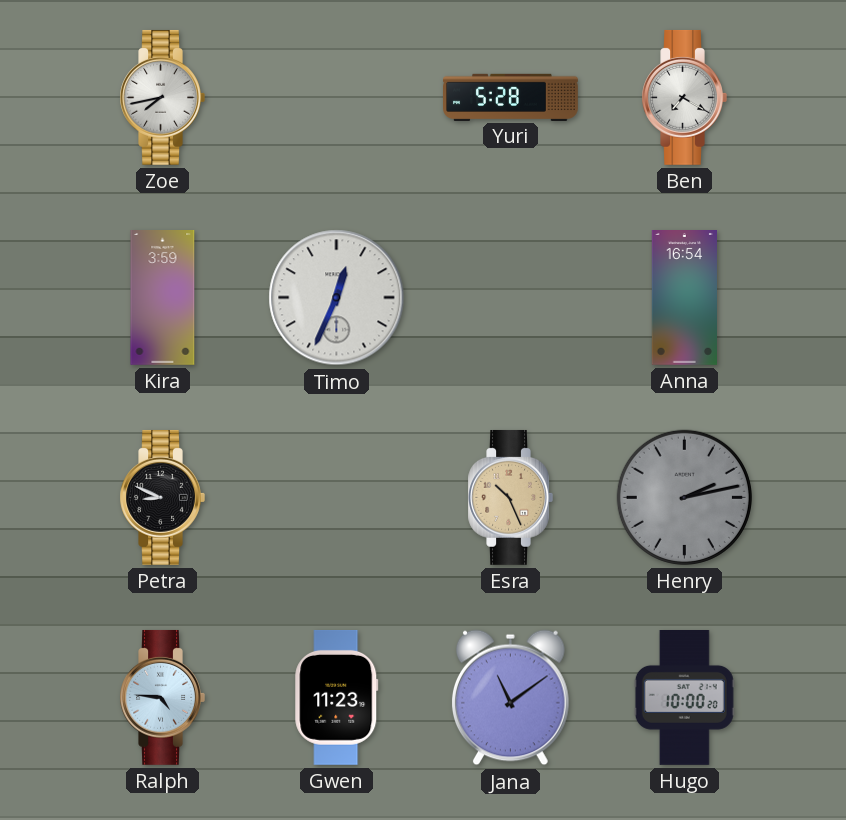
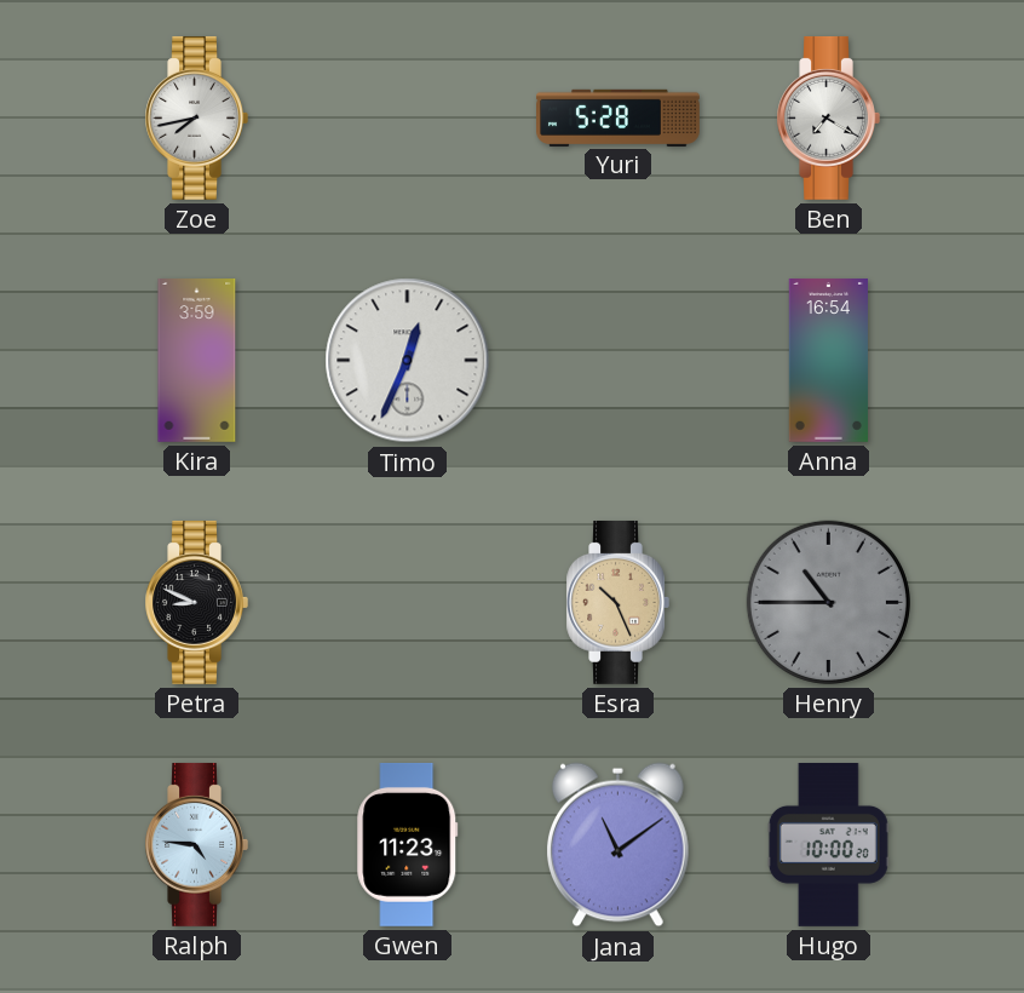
Henry: 2:13 -> 10:45 (828, 602)
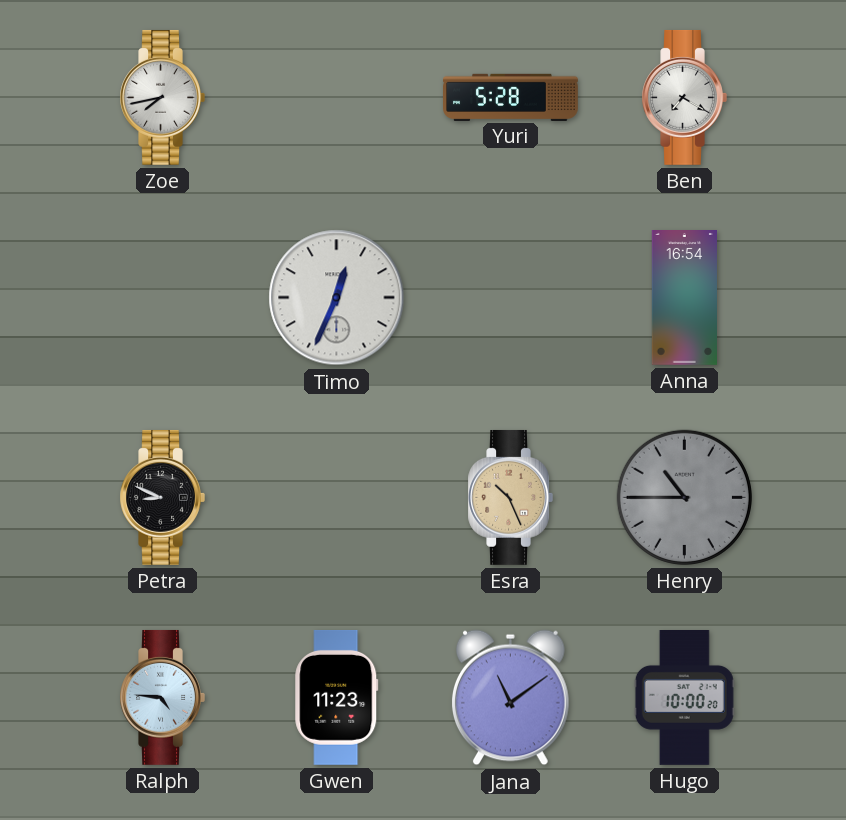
Kira: 3:59 -> none (197, 361)
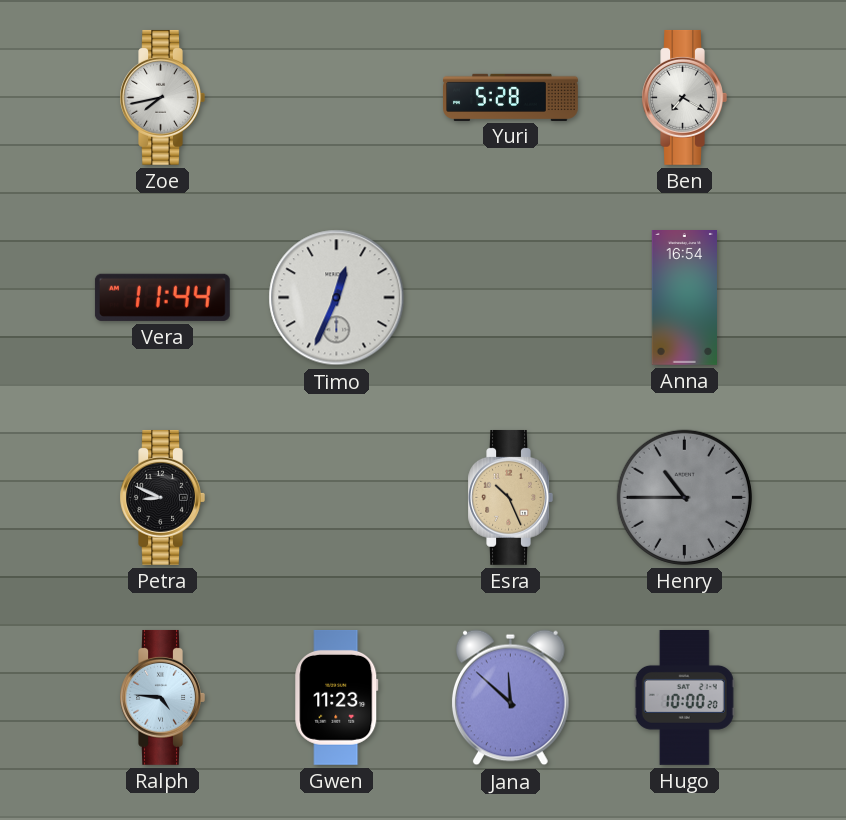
Vera: none -> 11:44 (162, 297)
Jana: 11:09 -> 11:52 (511, 698)
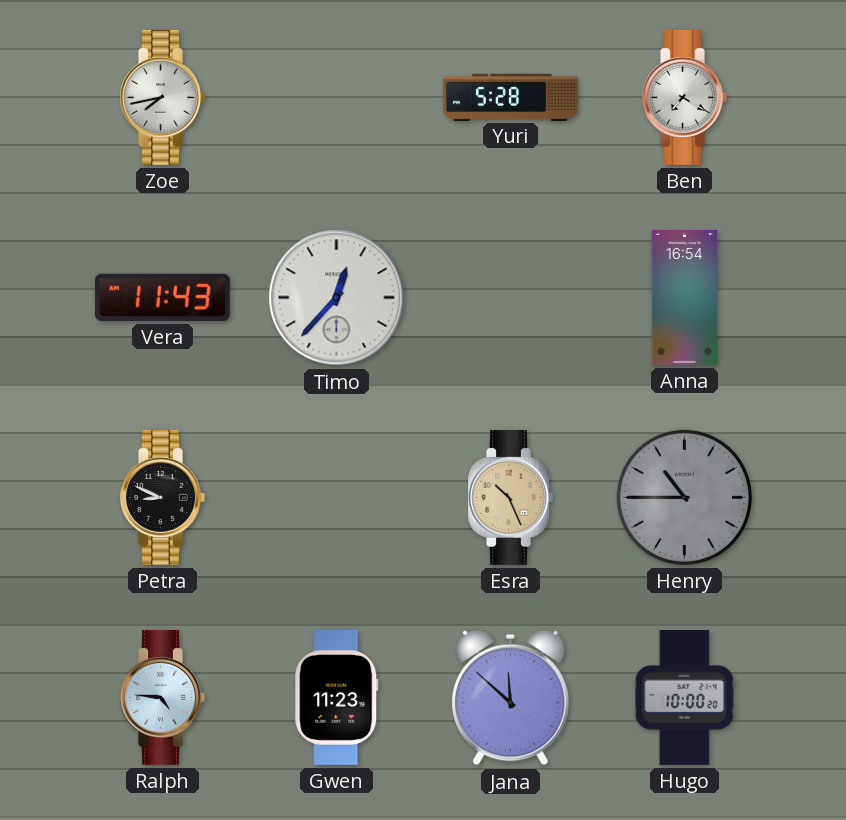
Vera: 11:44 -> 11:43 (162, 297)
Timo: 12:34 -> 12:37 (337, 298)
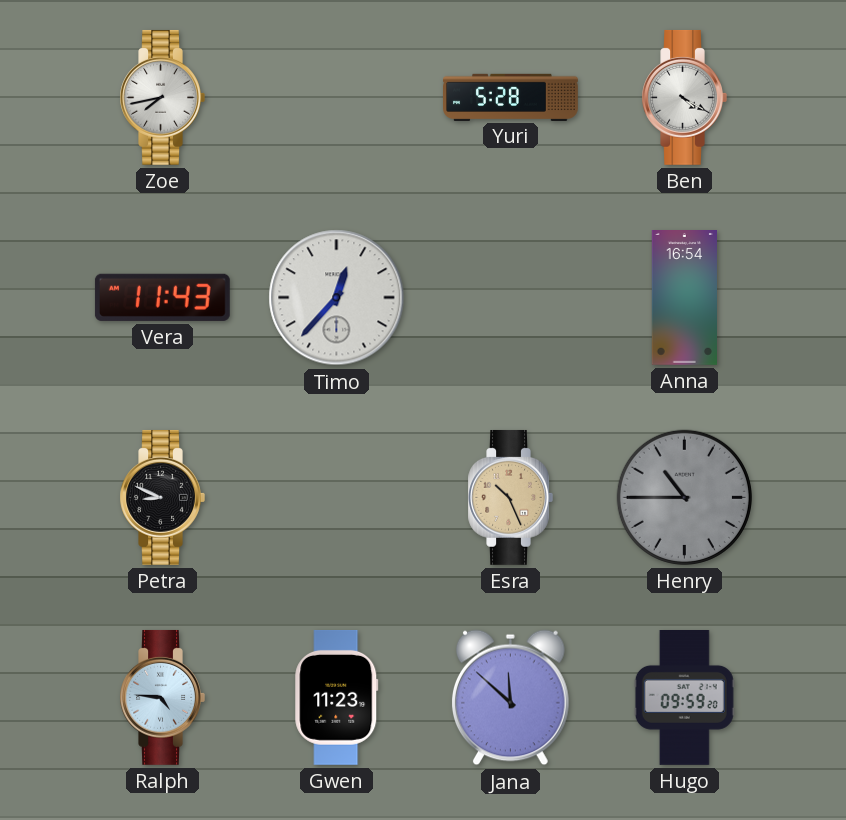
Ben: 7:20 -> 4:20 (684, 97)
Hugo: 10:00 -> 09:59 (684, 698)
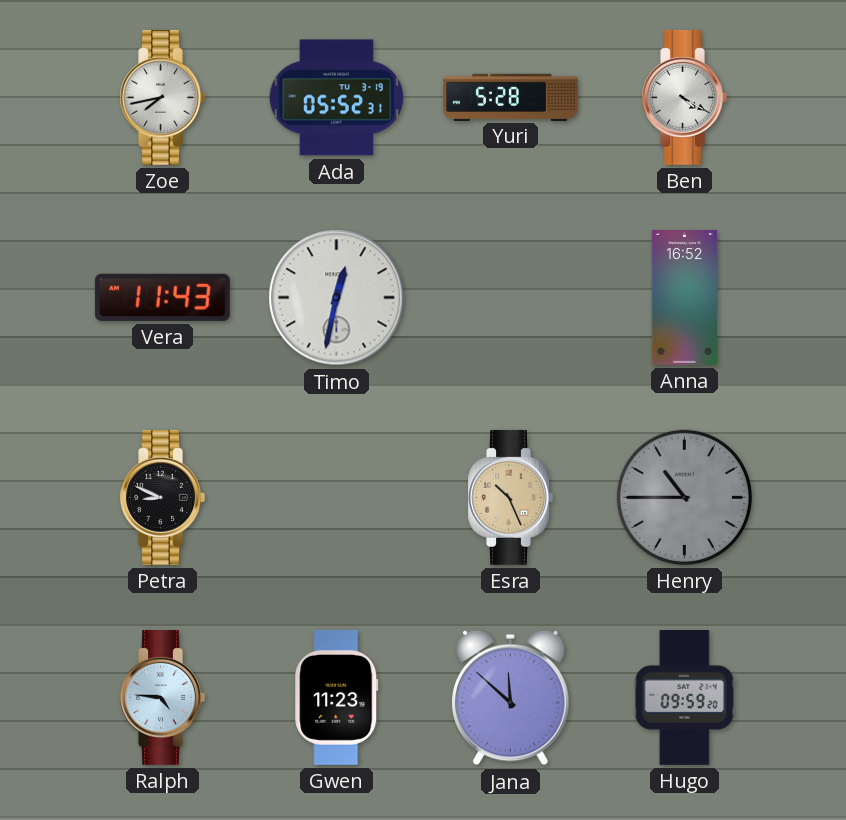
Ada: none -> 05:52 (337, 98)
Timo: 12:37 -> 12:32 (337, 298)
Anna: 16:54 -> 16:52 (684, 298)
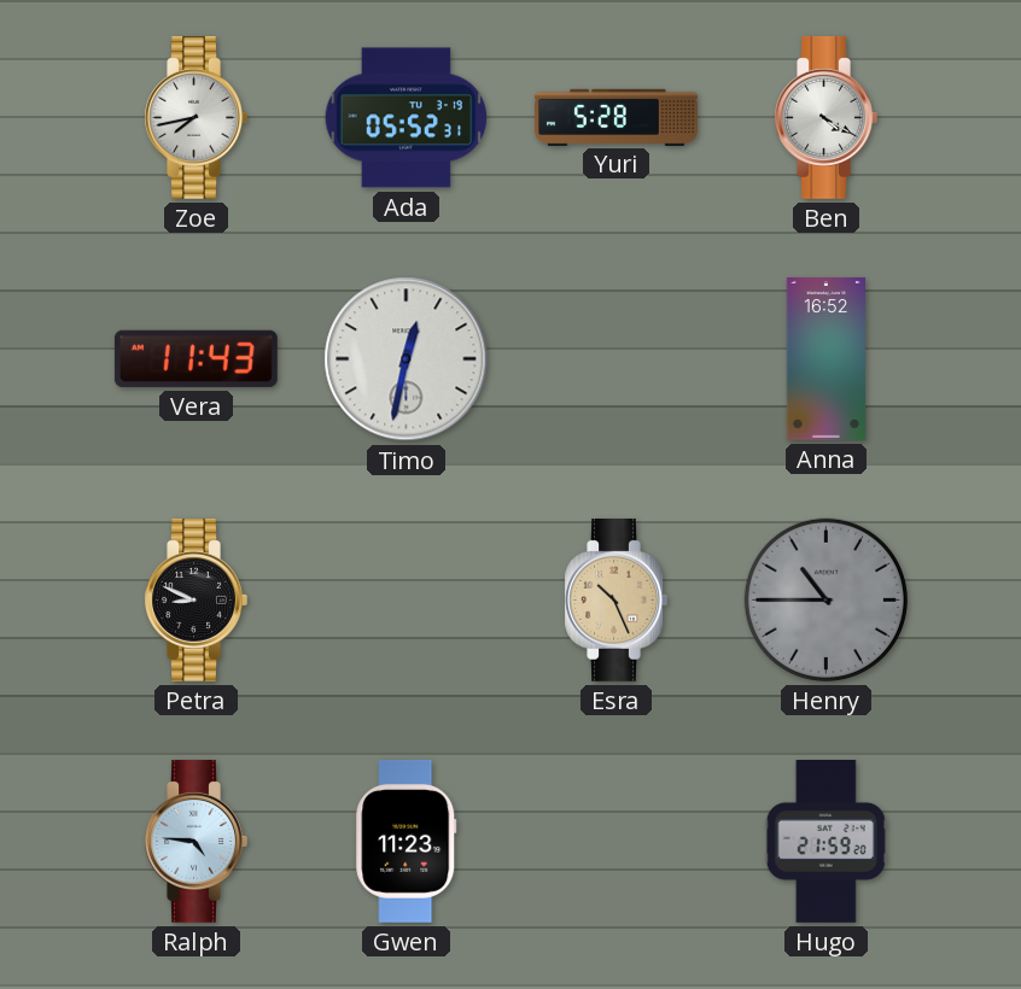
Jana: 11:52 -> none (511, 698)
Hugo: 09:59 -> 21:59 (825, 842)
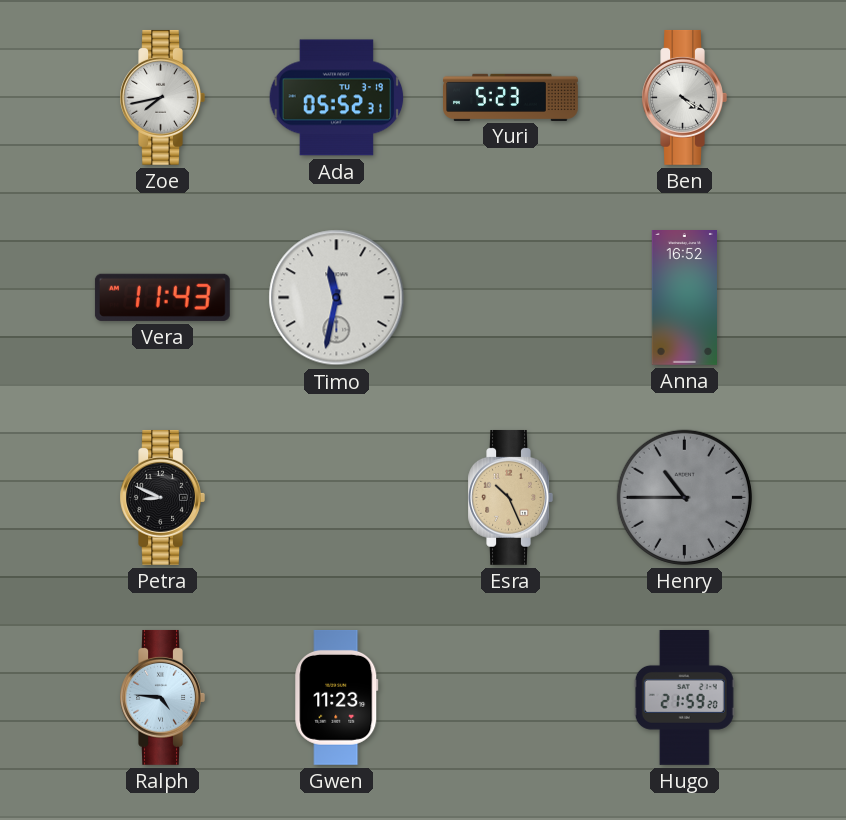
Yuri: 5:28 -> 5:23 (511, 97)
Timo: 12:32 -> 11:32 (337, 298)
